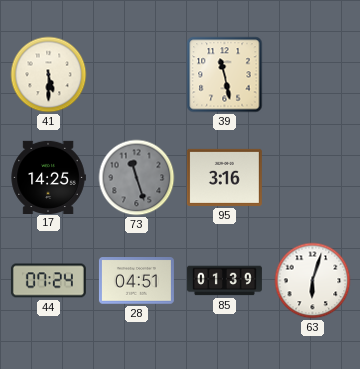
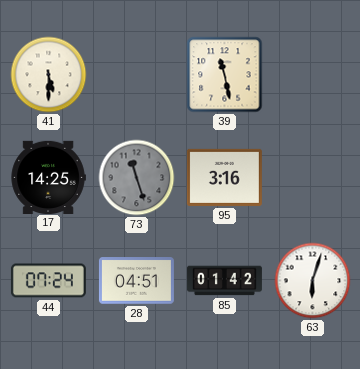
85: 01:39 -> 01:42 (224, 281)
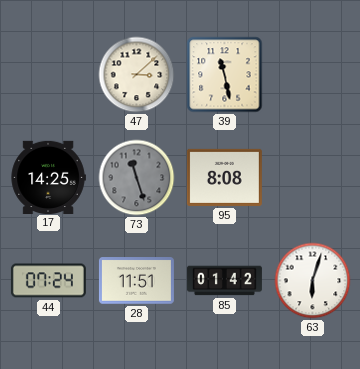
41: 5:30 -> none (49, 75)
47: none -> 3:08 (137, 75)
95: 3:16 -> 8:08 (224, 177)
28: 04:51 -> 11:51 (136, 281)
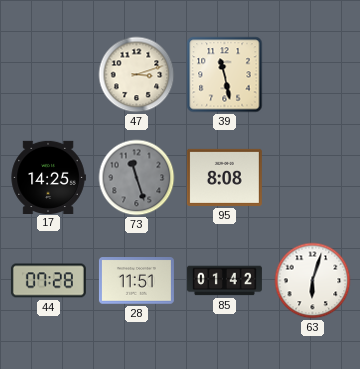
47: 3:08 -> 3:12 (137, 75)
44: 07:24 -> 07:28 (48, 281)
